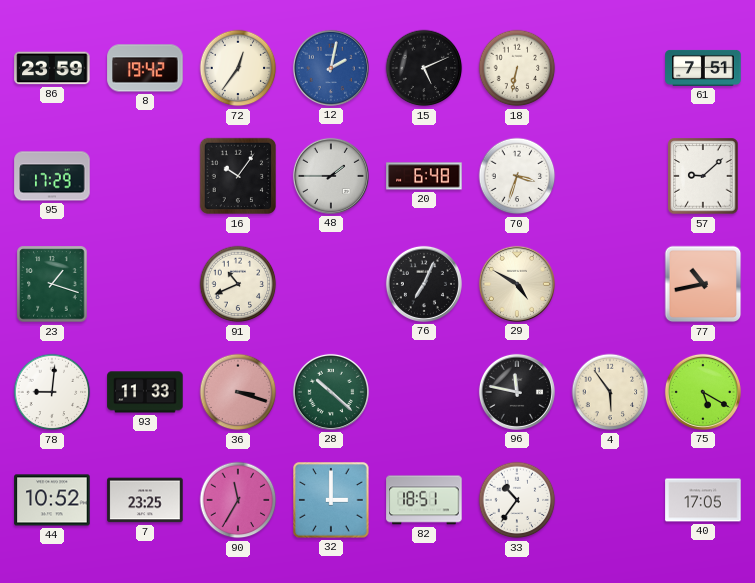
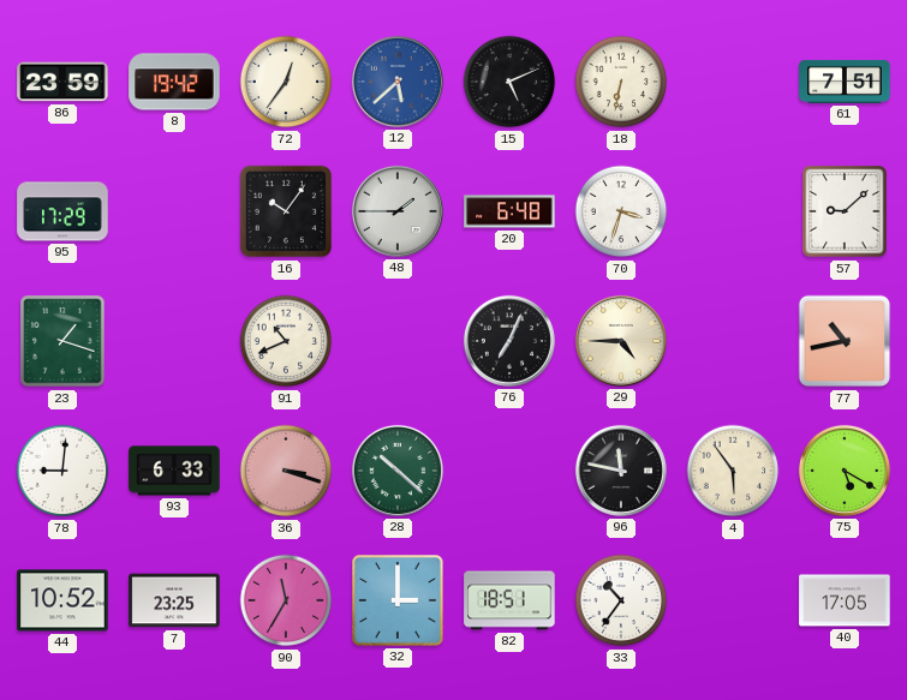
12: 2:02 -> 5:38 (398, 82)
29: 4:50 -> 4:45 (621, 341)
93: 11:33 -> 6:33 (174, 471)
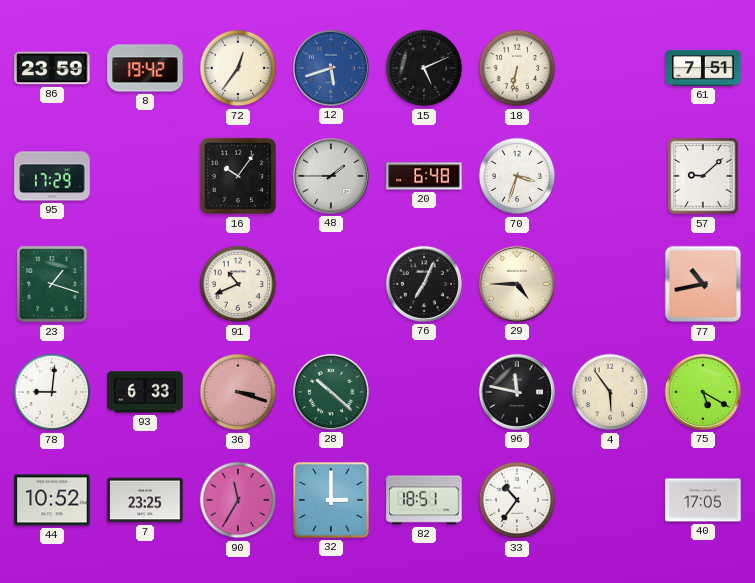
12: 5:38 -> 5:42 (331, 68)
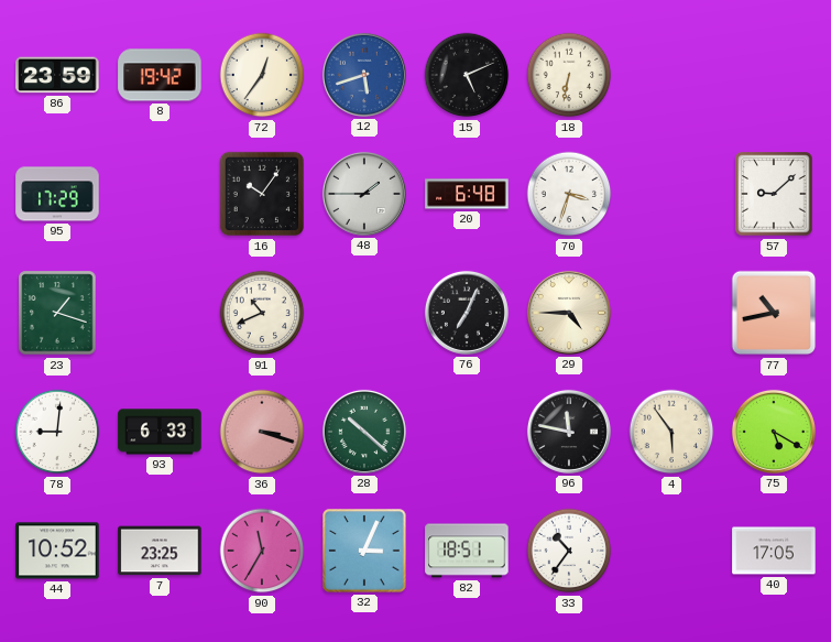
61: 7:51 -> none (703, 68)
32: 3:00 -> 3:04 (364, 551)
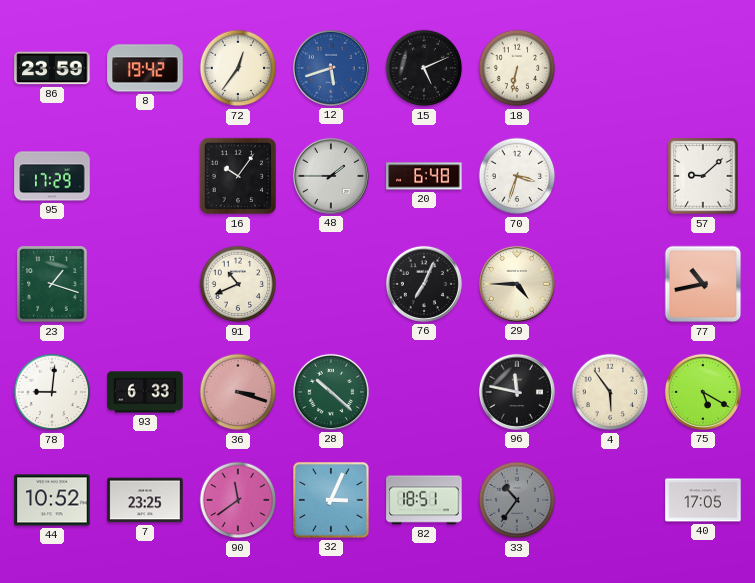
90: 11:35 -> 11:39 (238, 500)
33 dial: white -> grey (517, 500)
